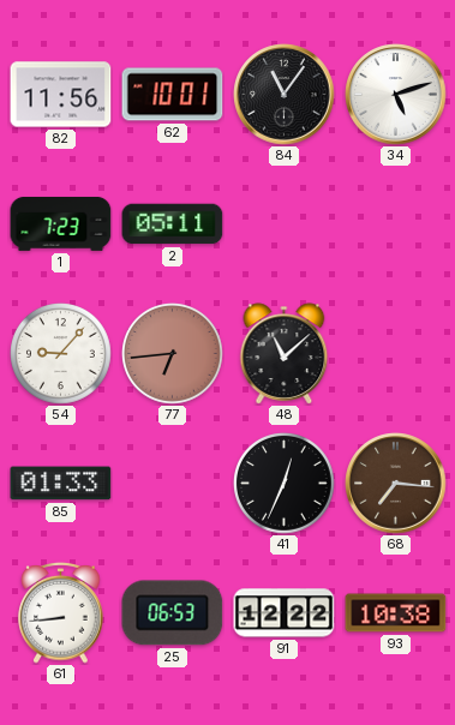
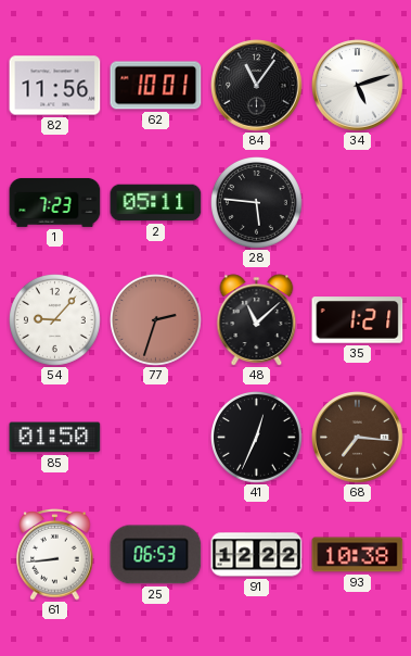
28: none -> 5:46 (257, 203)
77: 6:44 -> 2:33 (156, 320)
35: none -> 1:21 (358, 320)
85: 01:33 -> 01:50 (55, 438)
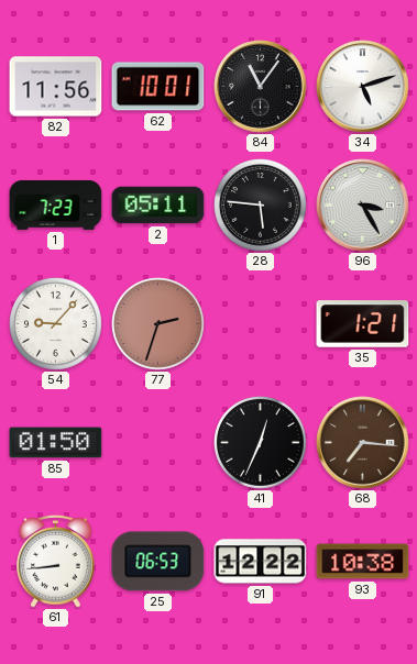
96: none -> 3:25 (363, 206)
48: 11:08 -> none (257, 320)
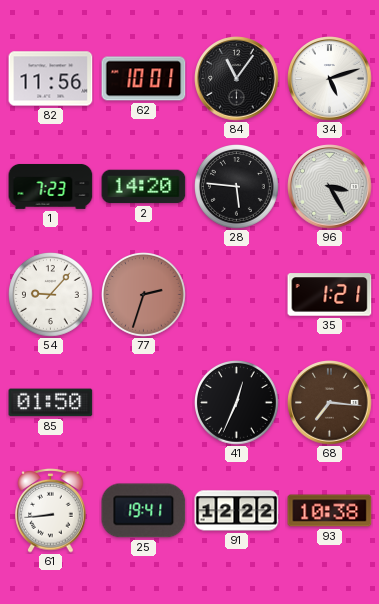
2: 05:11 -> 14:20 (144, 187)
25: 06:53 -> 19:41 (144, 511)
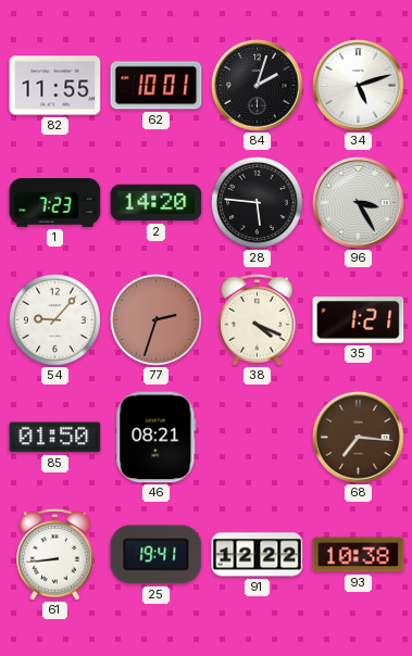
82: 11:56 -> 11:55 (55, 86)
84: 11:06 -> 2:03 (258, 86)
38: none -> 4:19 (258, 320)
46: none -> 08:21 (157, 438)
41: 12:34 -> none (237, 403)
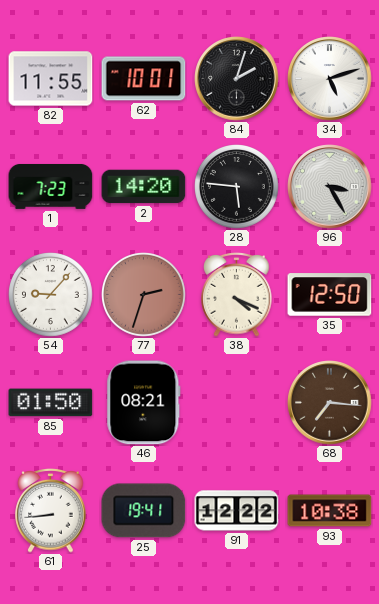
35: 1:21 -> 12:50 (330, 295)
